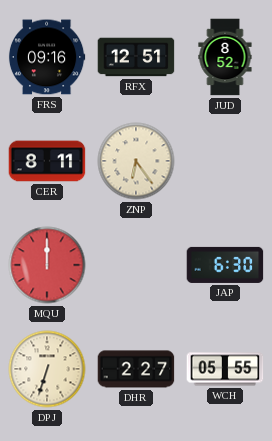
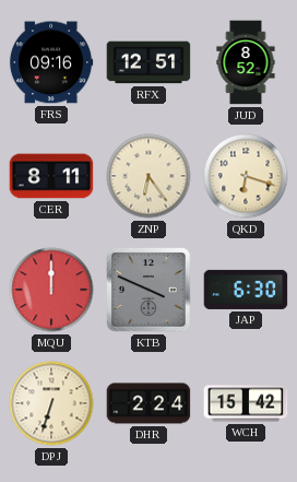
QKD: none -> 6:18 (246, 176)
KTB: none -> 3:49 (148, 290)
DHR: 2:27 -> 2:24 (148, 403)
WCH: 05:55 -> 15:42 (246, 403)
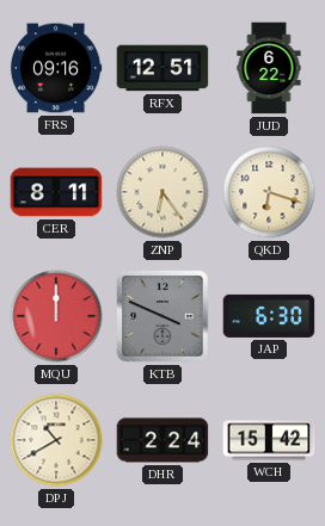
JUD: 8:52 -> 6:22 (269, 68)
DPJ: 6:33 -> 10:40 (56, 440)
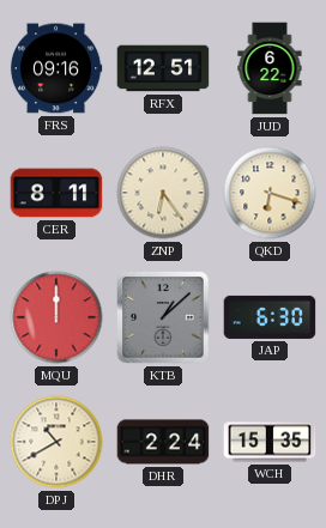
KTB: 3:49 -> 1:08 (163, 317)
WCH: 15:42 -> 15:35 (270, 442)
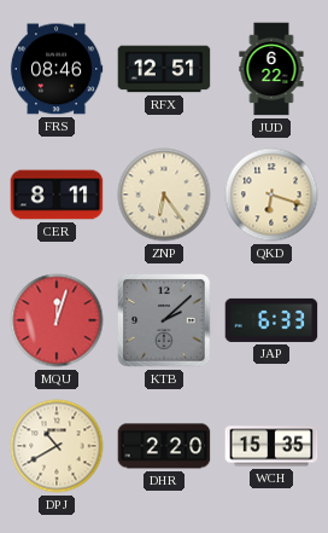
FRS: 09:16 -> 08:46 (57, 69)
MQU: 12:00 -> 12:03 (57, 320)
KTB: 1:08 -> 2:08 (164, 320)
JAP: 6:30 -> 6:33 (271, 320)
DHR: 2:24 -> 2:20 (164, 446)
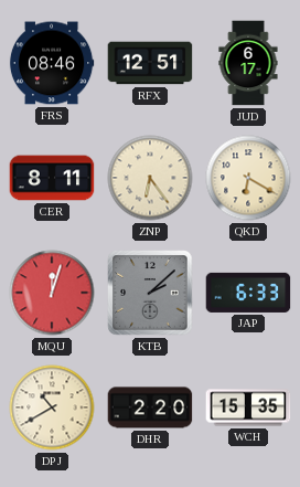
JUD: 6:22 -> 6:17 (248, 63)
QKD: 6:18 -> 6:20 (248, 178)
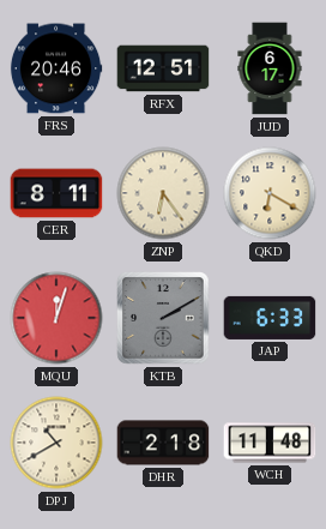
FRS: 08:46 -> 20:46 (56, 68)
KTB: 2:08 -> 2:10 (163, 318)
DHR: 2:20 -> 2:18 (163, 443)
WCH: 15:35 -> 11:48 (270, 443)
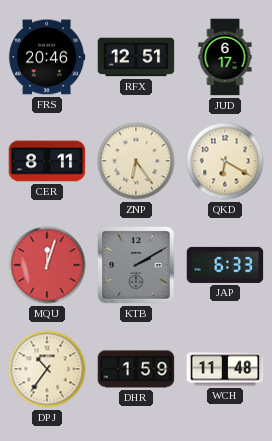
DPJ: 10:40 -> 10:36 (47, 369)
DHR: 2:18 -> 1:59 (136, 369)
